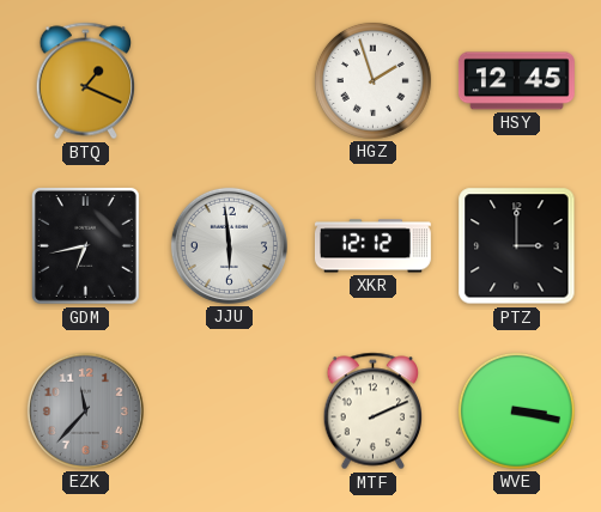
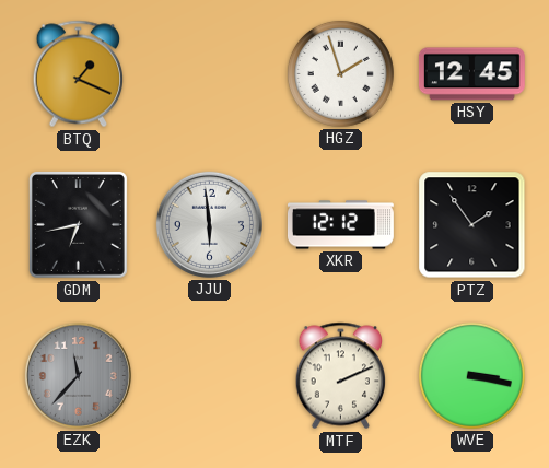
PTZ: 3:00 -> 1:54 (472, 225)
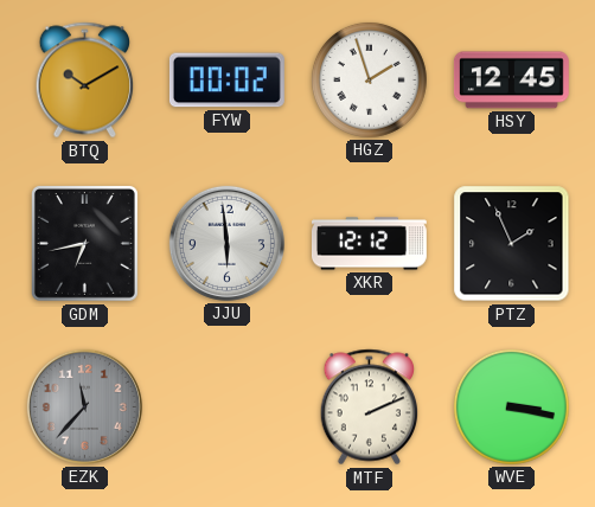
BTQ: 1:19 -> 10:10 (84, 81)
FYW: none -> 00:02 (226, 81)
PTZ: 1:54 -> 1:56 (512, 244)
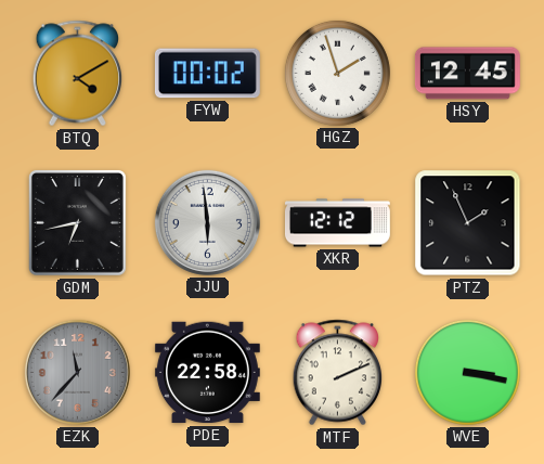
BTQ: 10:10 -> 4:10 (77, 74)
PDE: none -> 22:58 (207, 373)
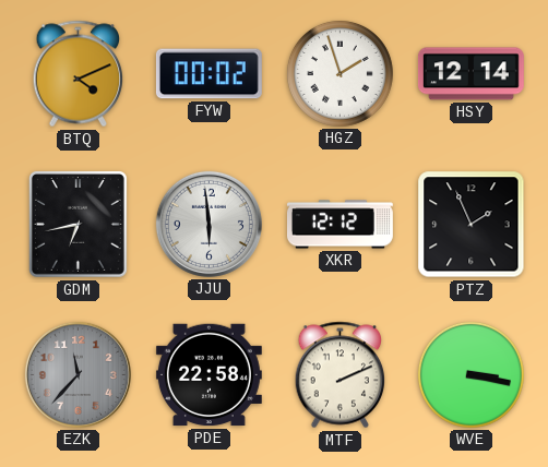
BTQ: 4:10 -> 4:11 (78, 74)
HSY: 12:45 -> 12:14 (470, 74)
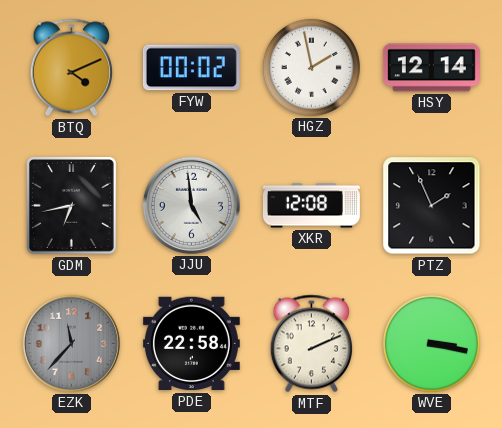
HGZ: 1:57 -> 1:58 (311, 67)
JJU: 5:59 -> 4:59 (191, 205)
XKR: 12:12 -> 12:08 (311, 206)
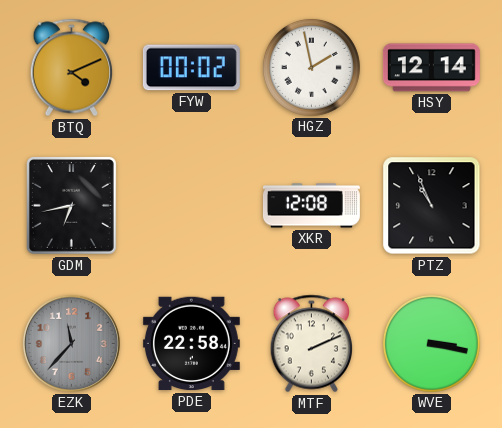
JJU: 4:59 -> none (191, 205)
PTZ: 1:56 -> 10:56 (432, 206)
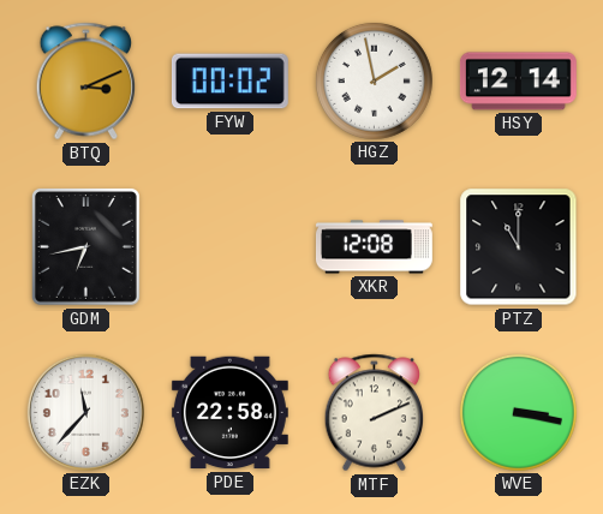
BTQ: 4:11 -> 3:11 (85, 82)
PTZ: 10:56 -> 11:00 (519, 247)
EZK dial: grey -> white (85, 412)
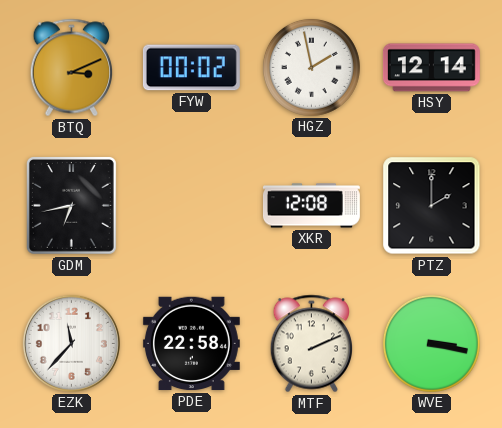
PTZ: 11:00 -> 2:00 (432, 206)
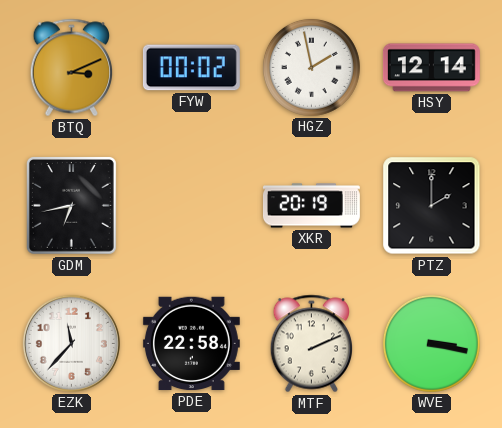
XKR: 12:08 -> 20:19 (311, 206)
